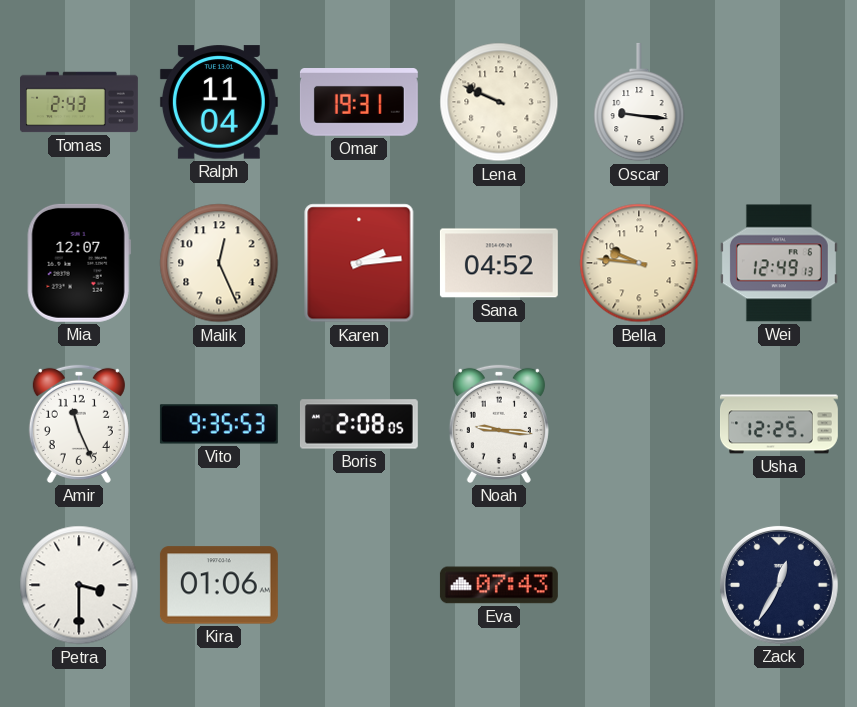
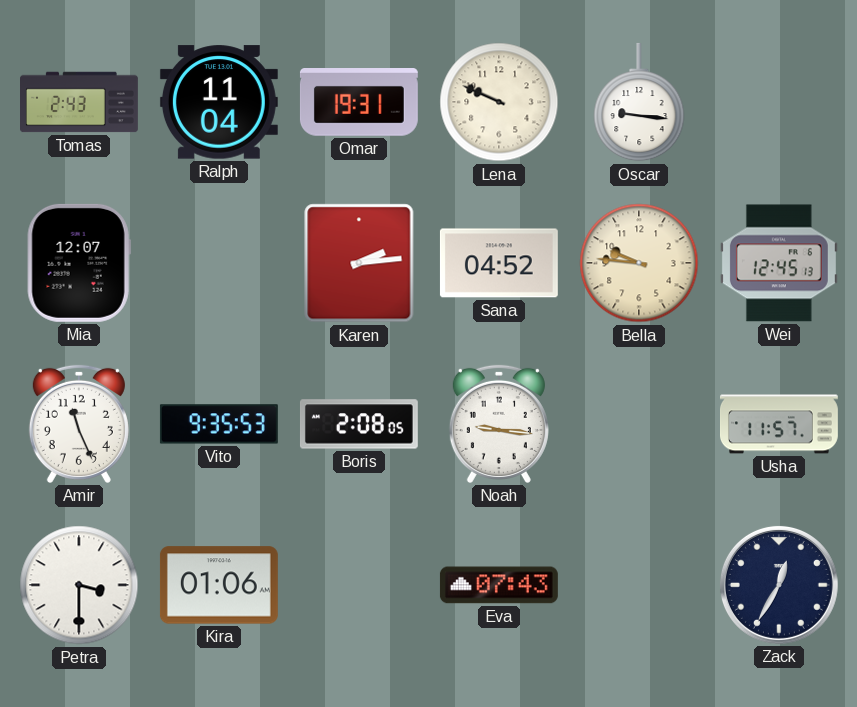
Malik: 12:26 -> none (219, 263)
Wei: 12:49 -> 12:45 (779, 263)
Usha: 12:25 -> 11:57 (780, 424)
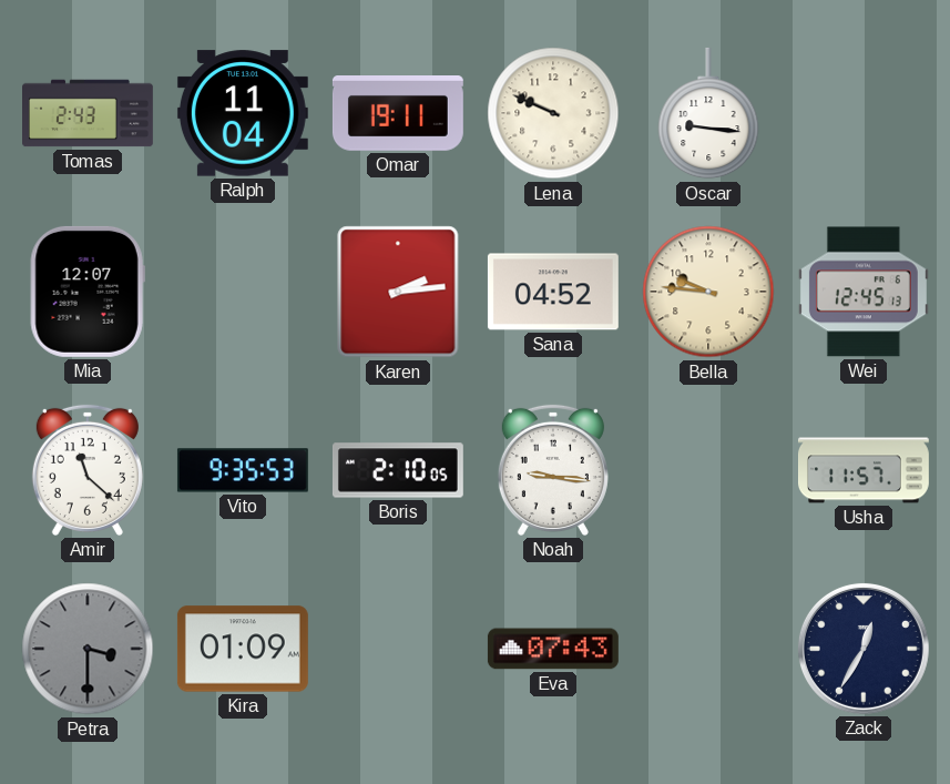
Omar: 19:31 -> 19:11 (398, 114)
Amir: 11:26 -> 11:22 (88, 470)
Boris: 2:08 -> 2:10 (398, 470)
Petra dial: white -> grey (88, 649)
Kira: 01:06 -> 01:09 (243, 649)
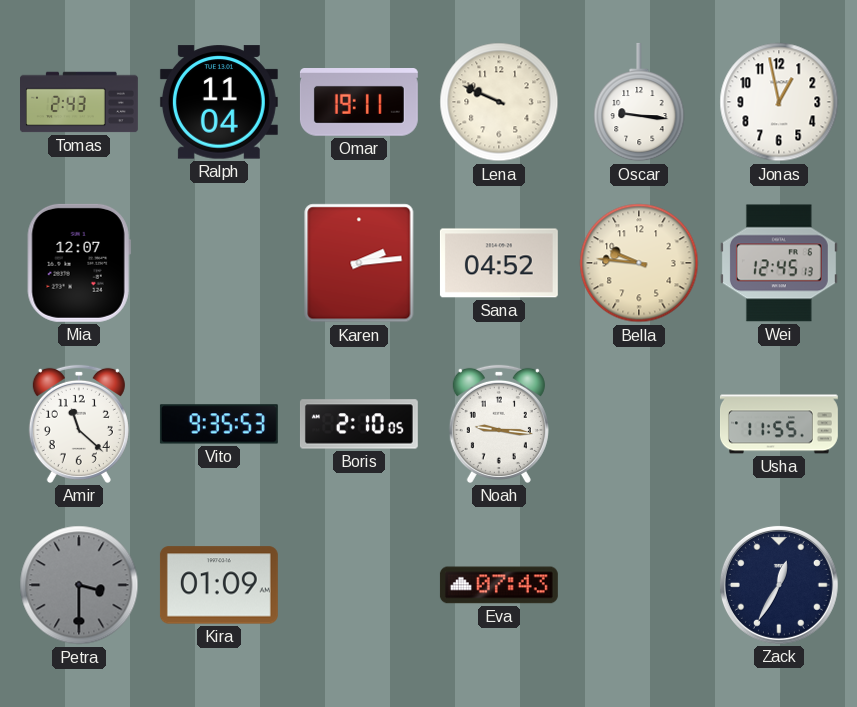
Jonas: none -> 12:58 (779, 102)
Usha: 11:57 -> 11:55 (780, 424)
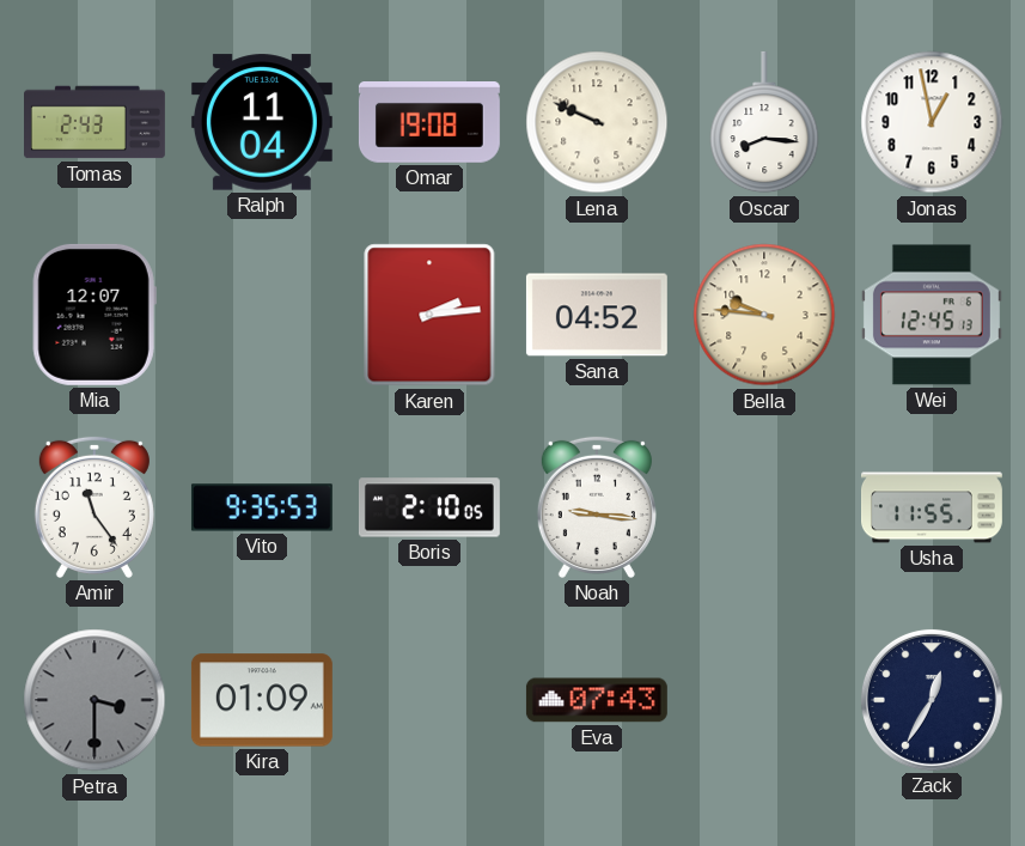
Omar: 19:11 -> 19:08 (429, 123)
Oscar: 9:16 -> 8:16 (764, 122)
Amir: 11:22 -> 11:24 (94, 507)
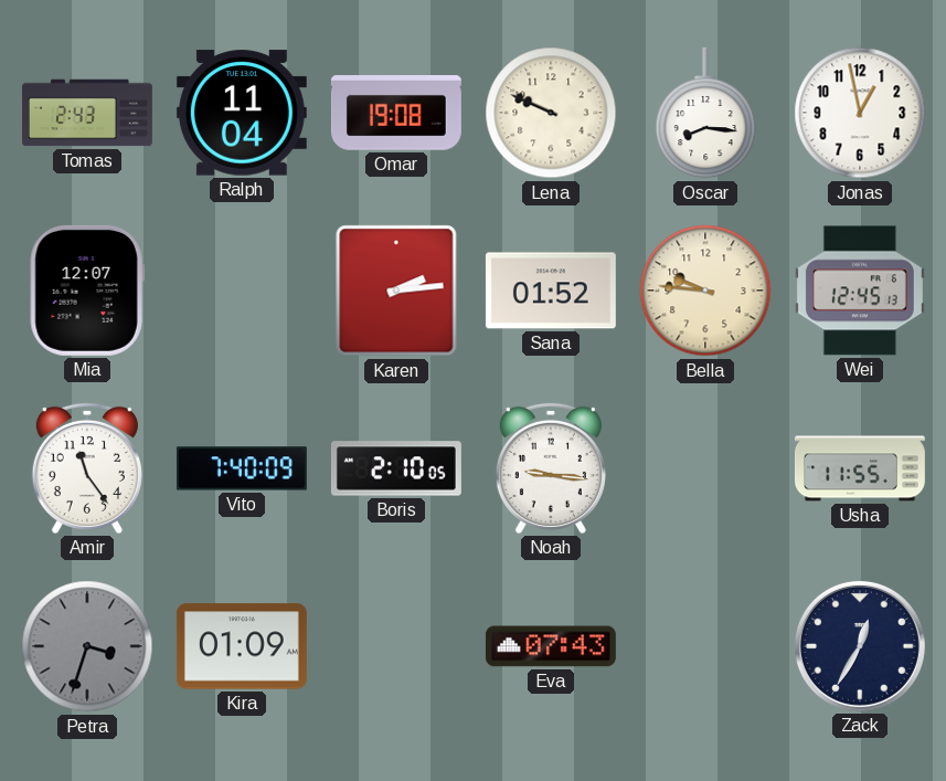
Sana: 04:52 -> 01:52 (551, 291)
Vito: 9:35 -> 7:40 (242, 468)
Petra: 3:30 -> 3:33 (87, 646)
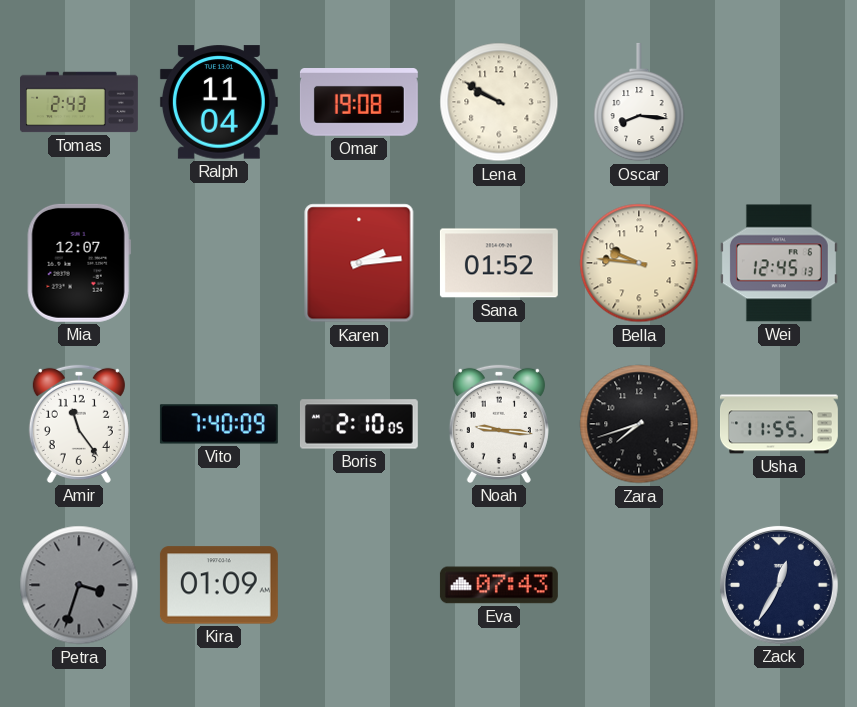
Lena: 9:49 -> 9:50 (499, 102)
Jonas: 12:58 -> none (860, 113)
Zara: none -> 7:42 (639, 424)
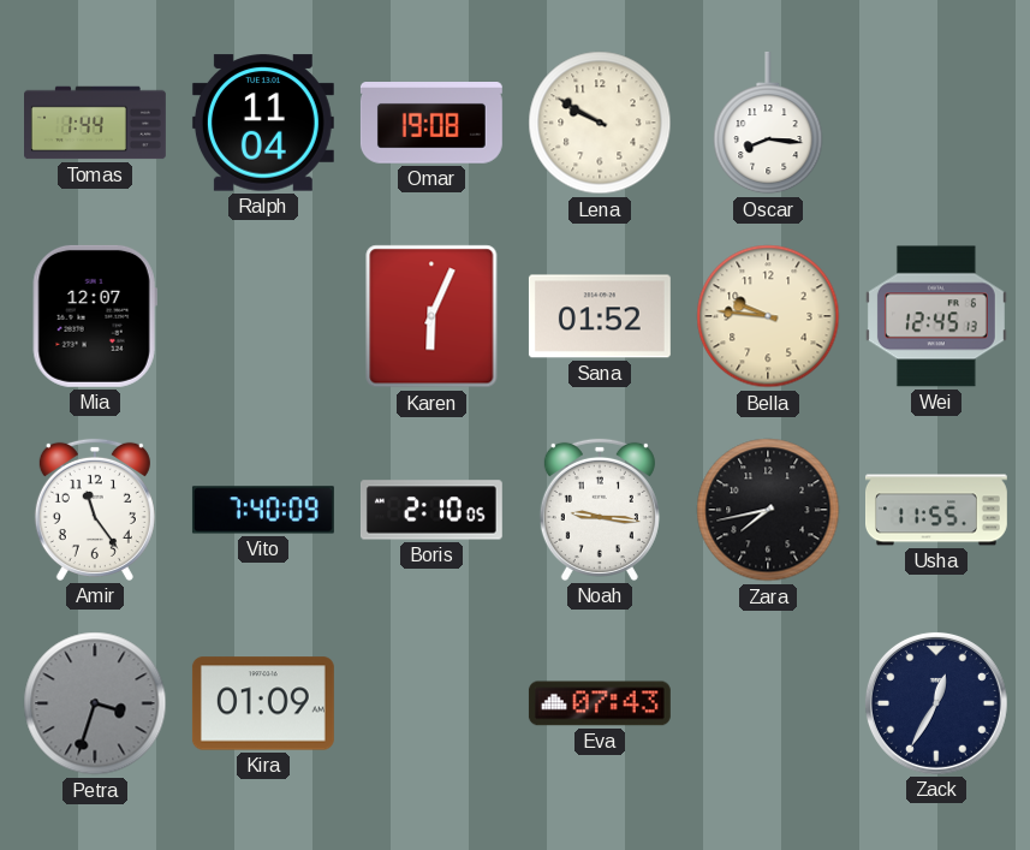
Tomas: 2:43 -> 1:44 (96, 123)
Karen: 2:14 -> 6:04 (431, 316)
Zara: 7:42 -> 7:43 (768, 510)
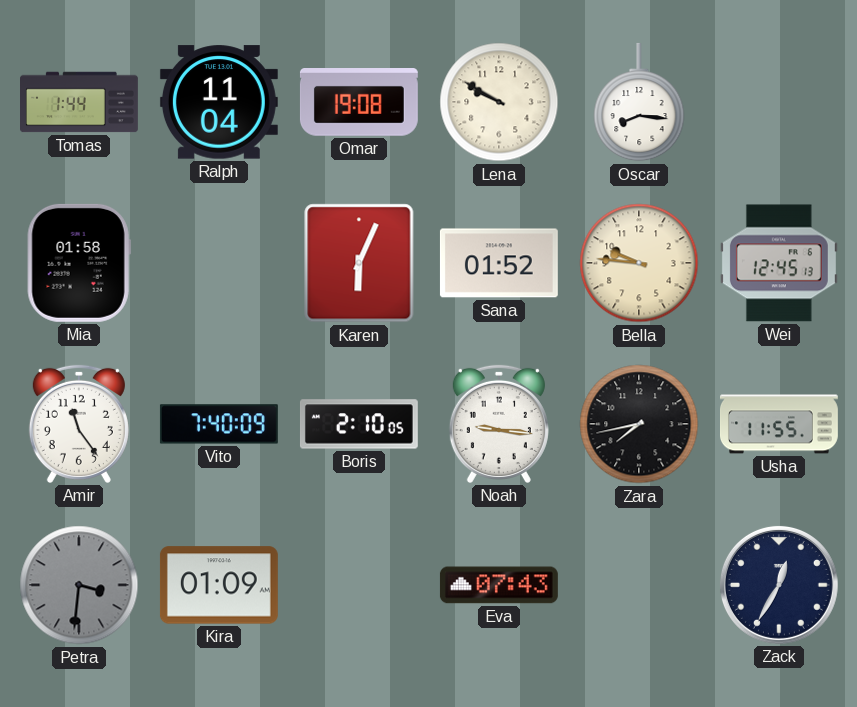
Mia: 12:07 -> 01:58 (79, 263)
Petra: 3:33 -> 3:31 (79, 585)
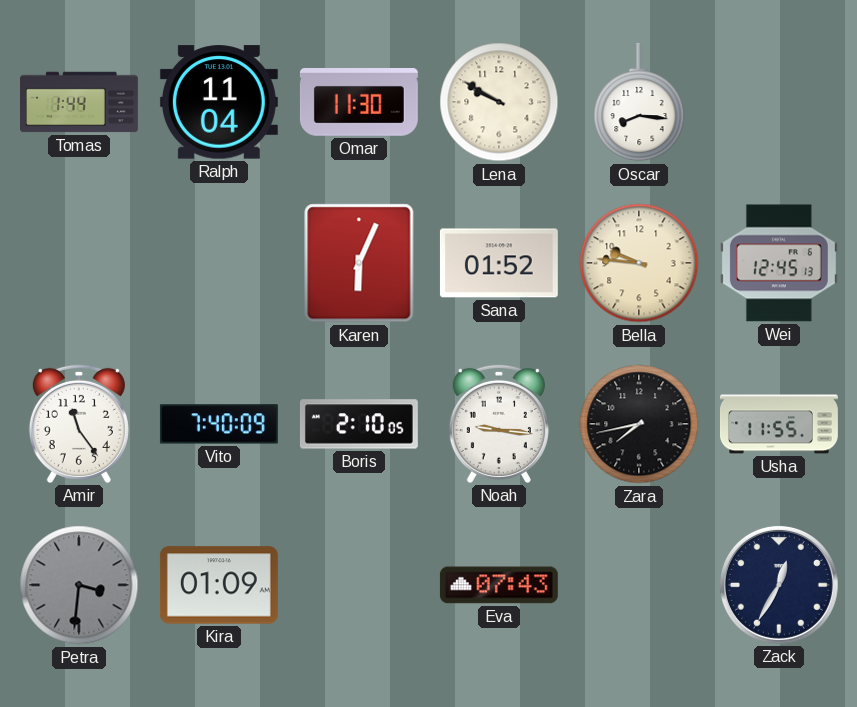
Omar: 19:08 -> 11:30 (359, 103)
Mia: 01:58 -> none (79, 263)
